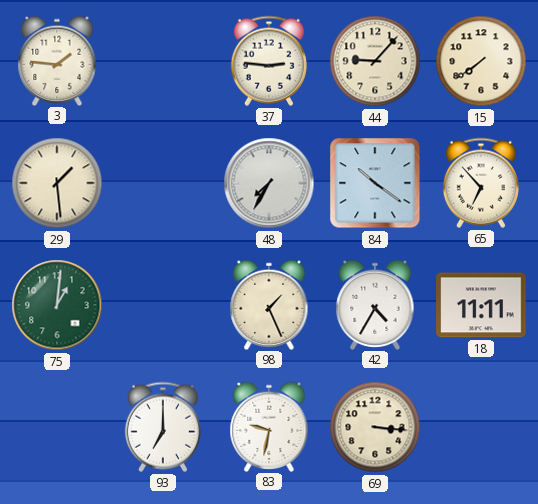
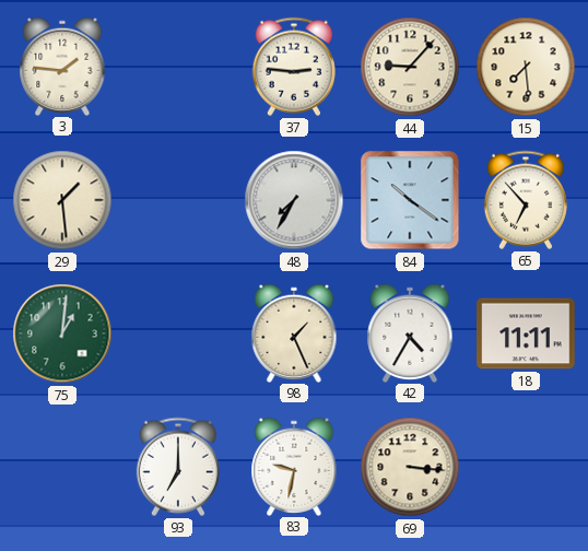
15: 7:39 -> 7:29 (526, 67)
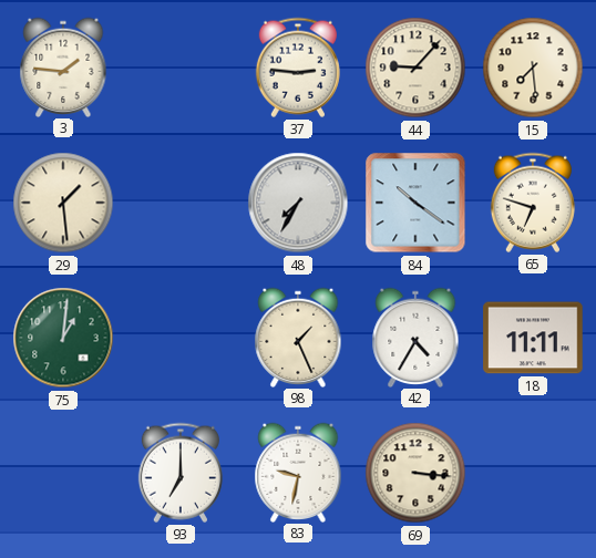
65: 6:53 -> 6:48 (533, 203)
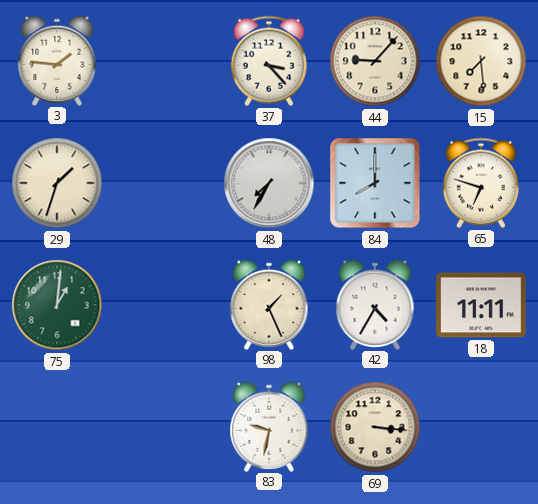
37: 2:46 -> 3:23 (269, 61)
29: 1:29 -> 1:33 (57, 183)
84: 10:21 -> 8:00 (375, 183)
93: 7:00 -> none (181, 473)
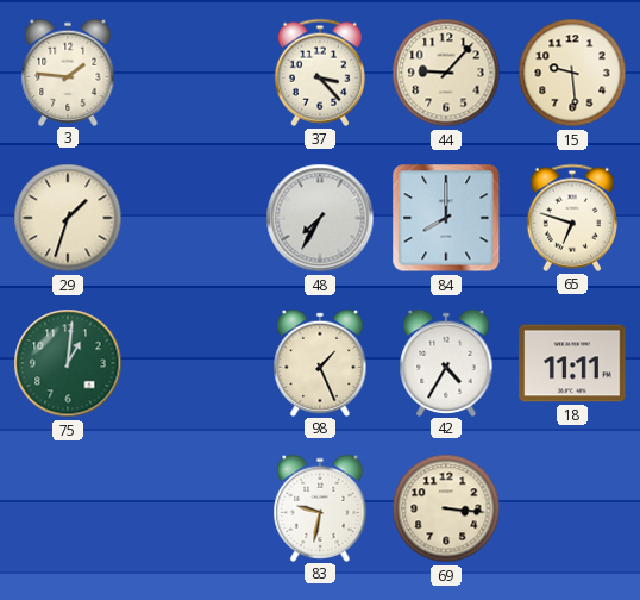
15: 7:29 -> 9:29 (572, 73)
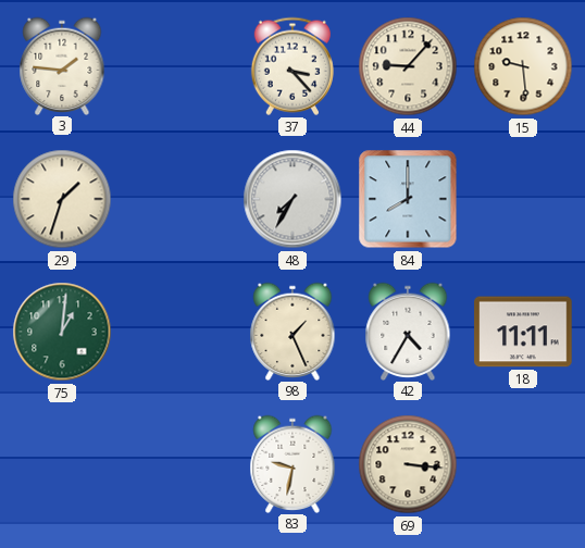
65: 6:48 -> none (572, 218)
